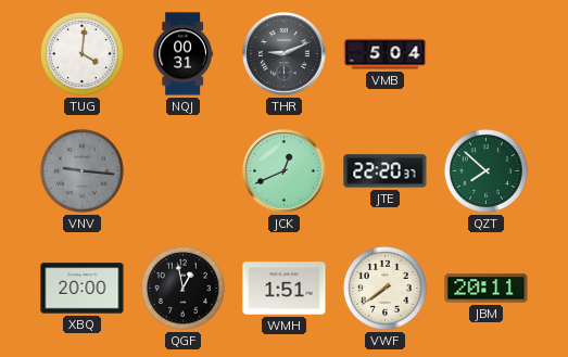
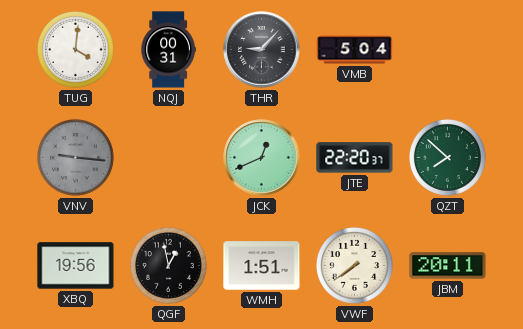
THR: 9:11 -> 9:07 (262, 50)
XBQ: 20:00 -> 19:56 (76, 266)
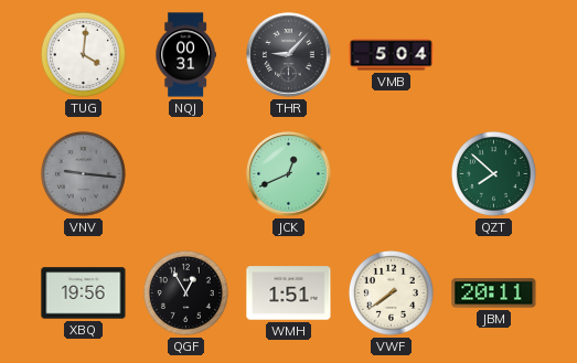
JTE: 22:20 -> none (355, 158)
QGF: 12:58 -> 12:55 (185, 292)
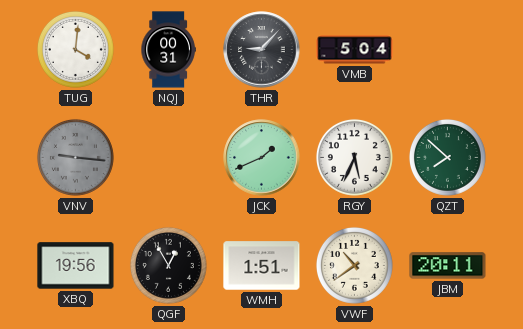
JCK: 12:41 -> 1:41 (262, 158)
RGY: none -> 5:34 (354, 157)
VWF: 7:39 -> 10:39 (354, 265)
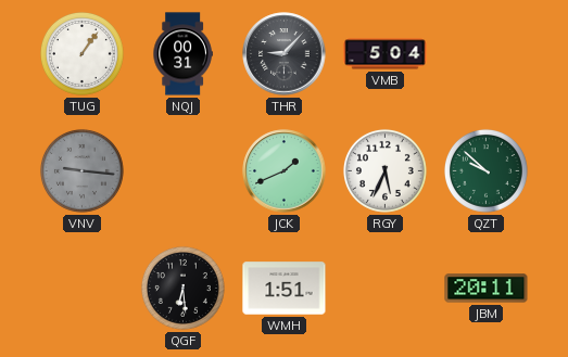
TUG: 4:01 -> 1:06 (81, 53)
QZT: 7:52 -> 9:52 (485, 170)
XBQ: 19:56 -> none (76, 266)
QGF: 12:55 -> 6:29 (182, 288)
VWF: 10:39 -> none (354, 265)
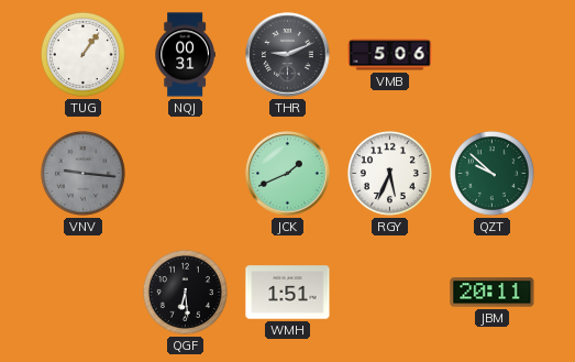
THR: 9:07 -> 9:11 (288, 55)
VMB: 5:04 -> 5:06 (390, 55)
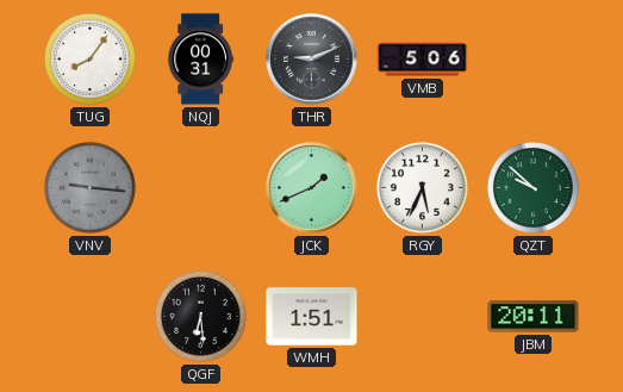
TUG: 1:06 -> 8:06 (89, 58)
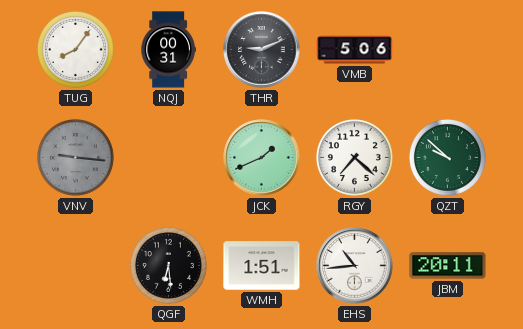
RGY: 5:34 -> 7:22 (354, 157)
EHS: none -> 10:44 (355, 266)
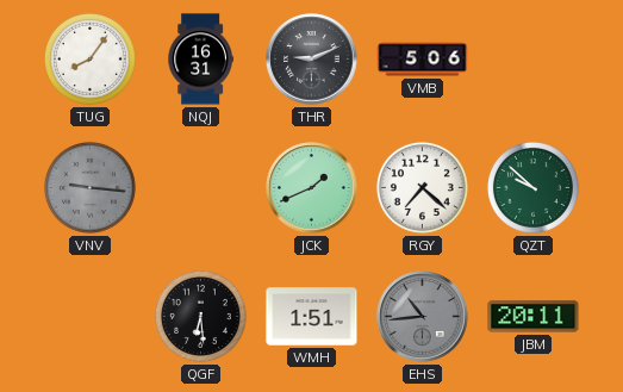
NQJ: 00:31 -> 16:31 (200, 60)
EHS dial: white -> grey (423, 317)
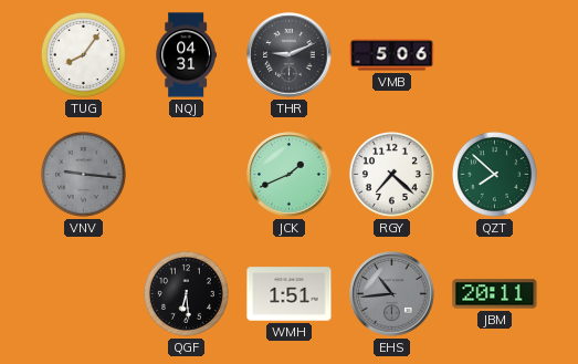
NQJ: 16:31 -> 04:31 (186, 55)
QZT: 9:52 -> 7:52 (494, 174)
